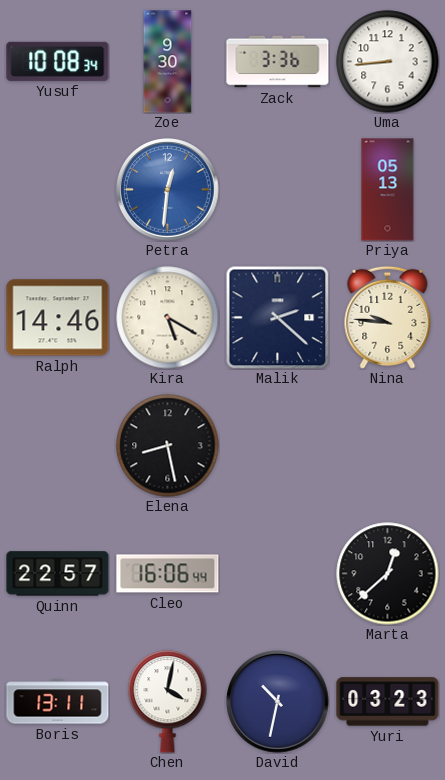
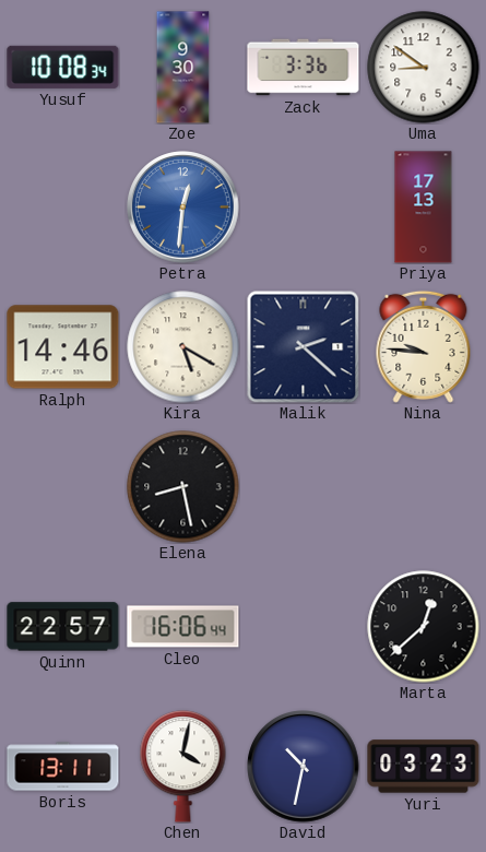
Uma: 8:44 -> 8:51 (424, 68)
Priya: 05:13 -> 17:13 (424, 208)
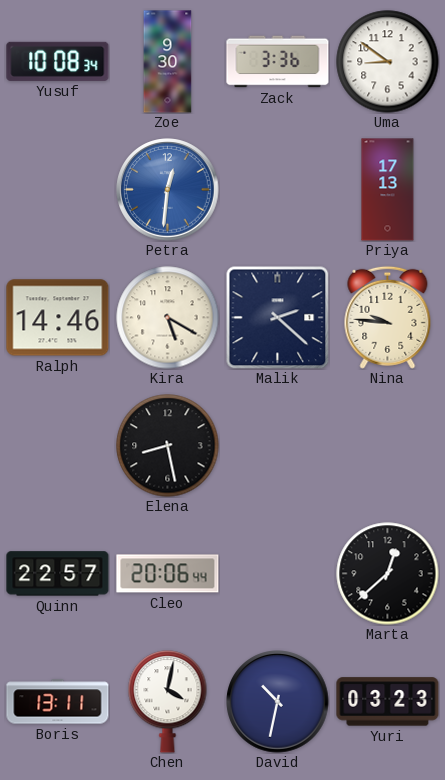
Cleo: 16:06 -> 20:06 (168, 574)
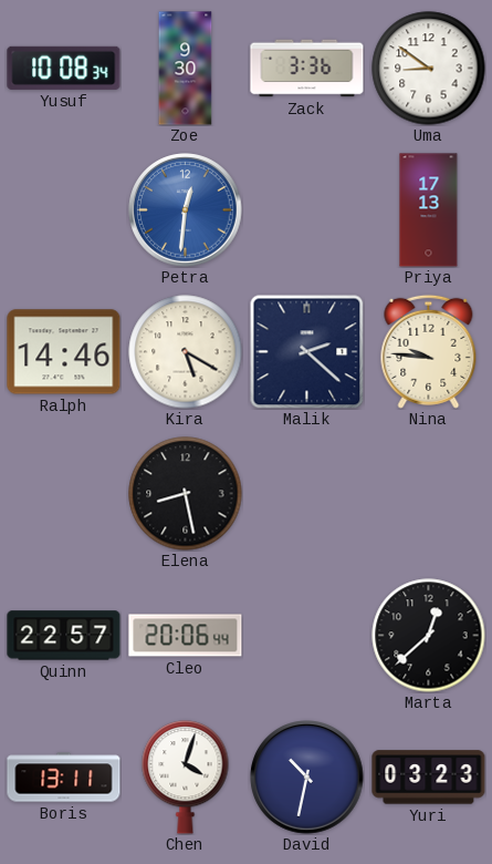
Chen: 4:02 -> 4:03 (186, 778)
